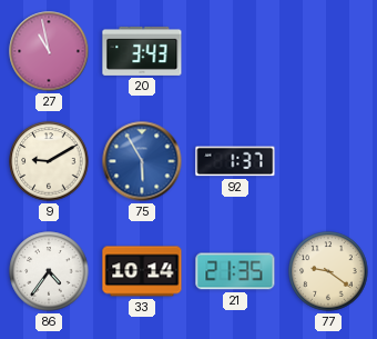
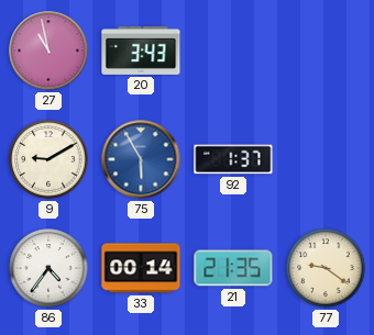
33: 10:14 -> 00:14 (141, 268)
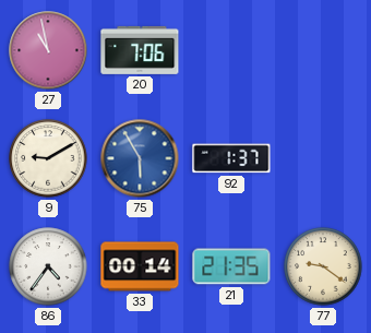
20: 3:43 -> 7:06 (140, 50)
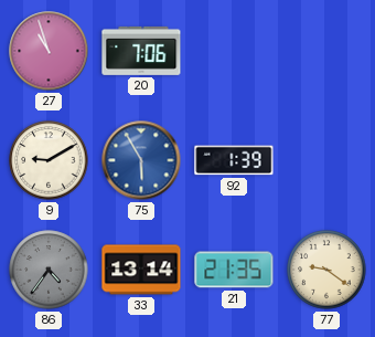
27: 10:58 -> 10:57 (49, 51)
92: 1:37 -> 1:39 (234, 160)
86 dial: white -> grey (49, 270)
33: 00:14 -> 13:14 (141, 270)
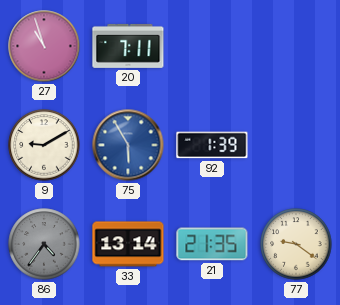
20: 7:06 -> 7:11 (128, 46)
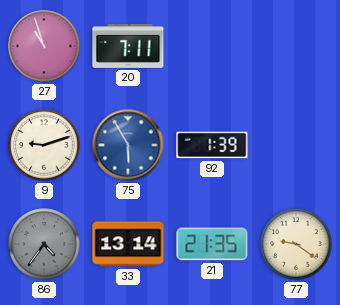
9: 9:10 -> 9:12 (44, 145)
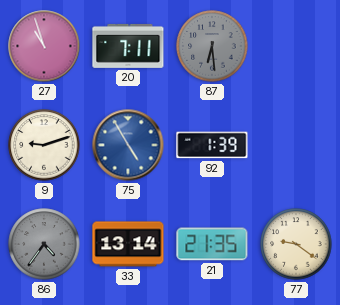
87: none -> 6:29 (212, 46)
75: 5:55 -> 4:55 (128, 145)
